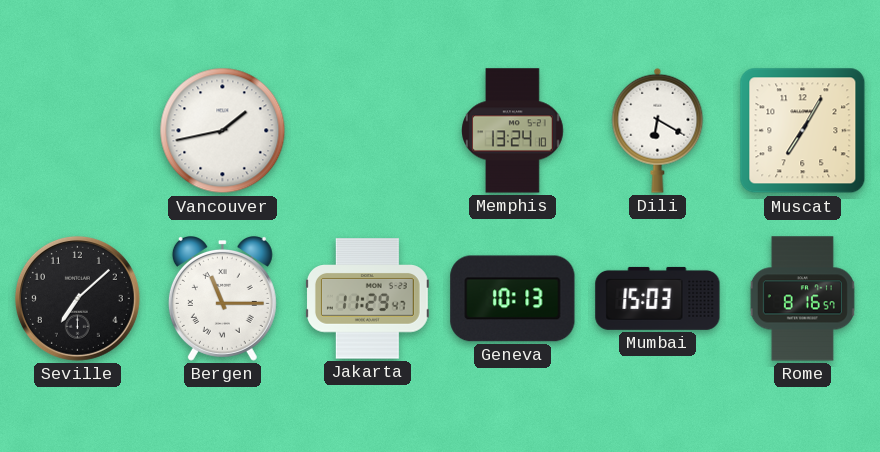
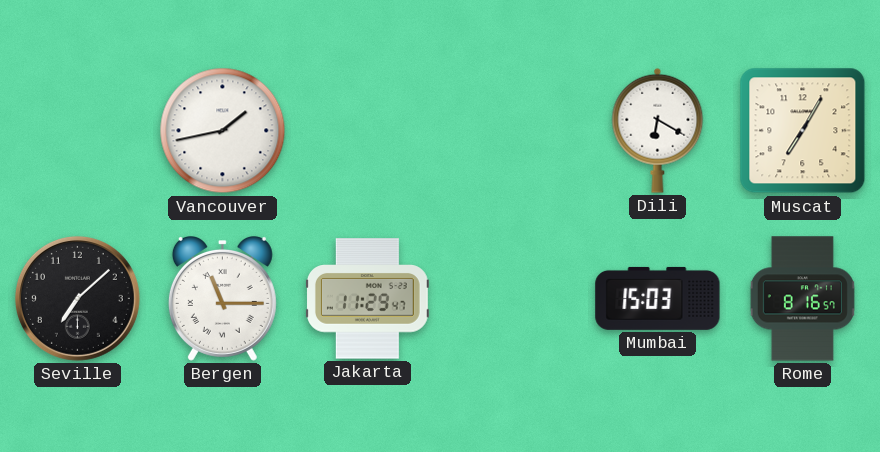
Memphis: 13:24 -> none (513, 131)
Geneva: 10:13 -> none (513, 299)
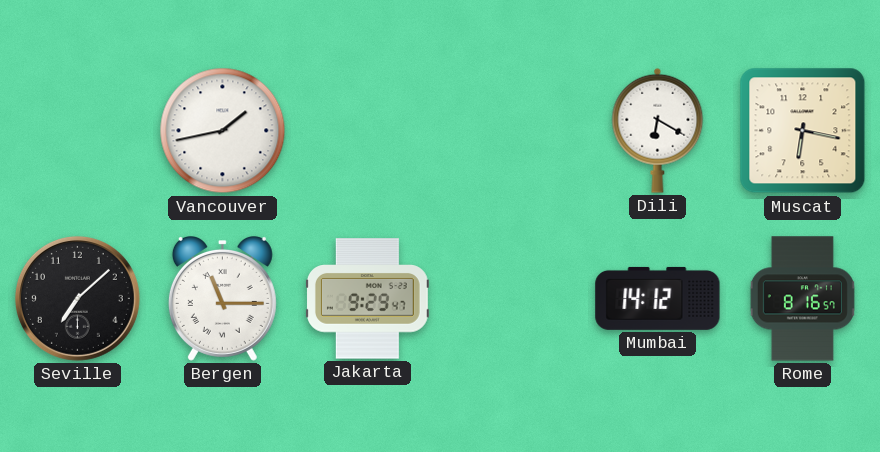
Muscat: 7:05 -> 6:17 (803, 131)
Jakarta: 11:29 -> 9:29 (367, 299)
Mumbai: 15:03 -> 14:12 (658, 298)
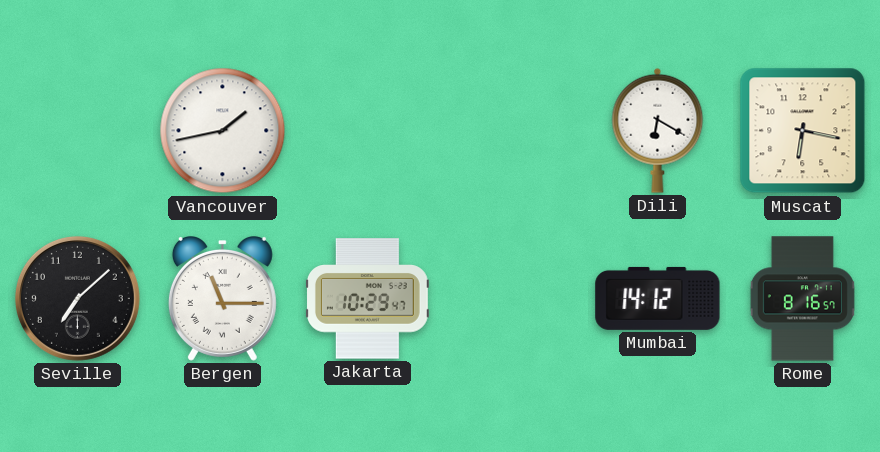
Jakarta: 9:29 -> 10:29 (367, 299)
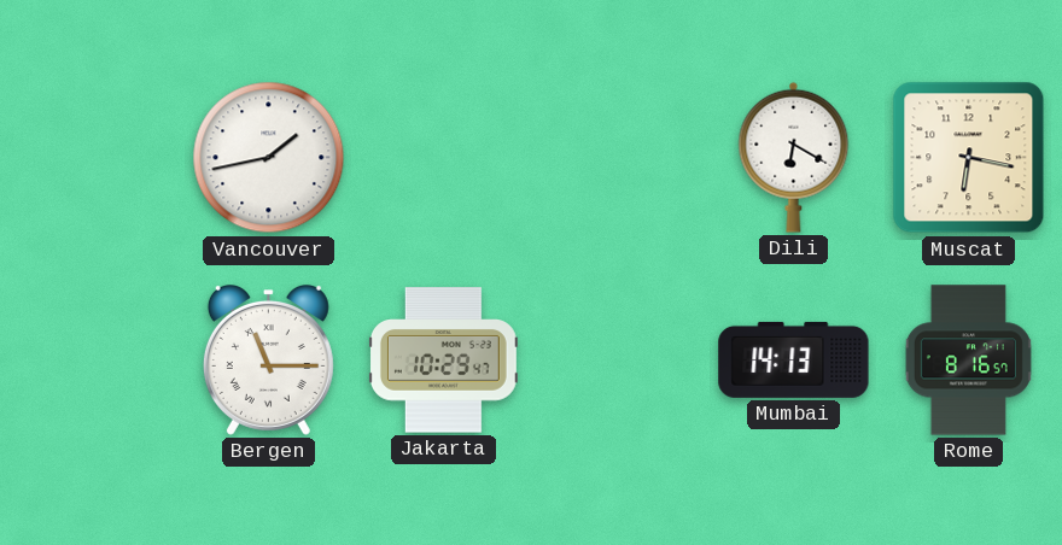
Seville: 7:08 -> none (77, 298)
Mumbai: 14:12 -> 14:13 (794, 359)
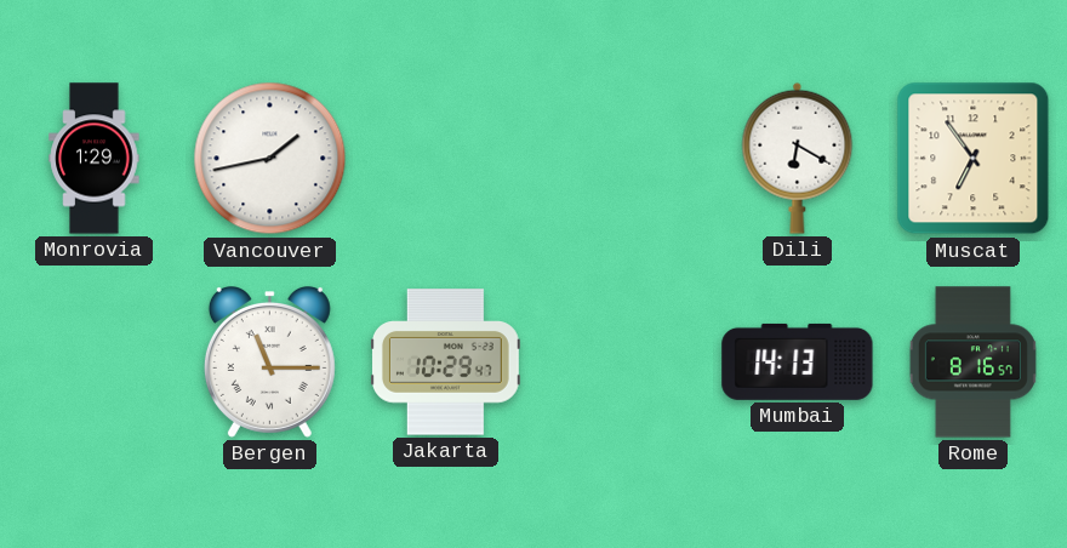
Monrovia: none -> 1:29 (95, 159)
Muscat: 6:17 -> 6:54 (974, 159)
